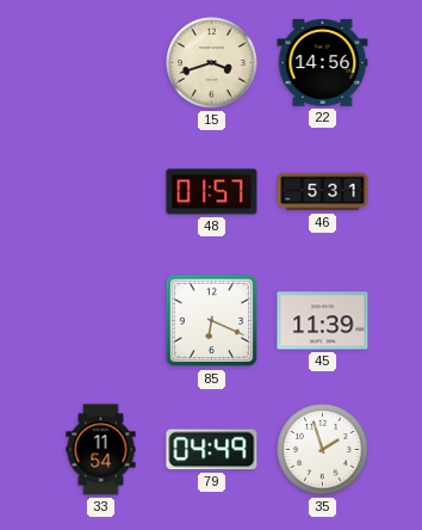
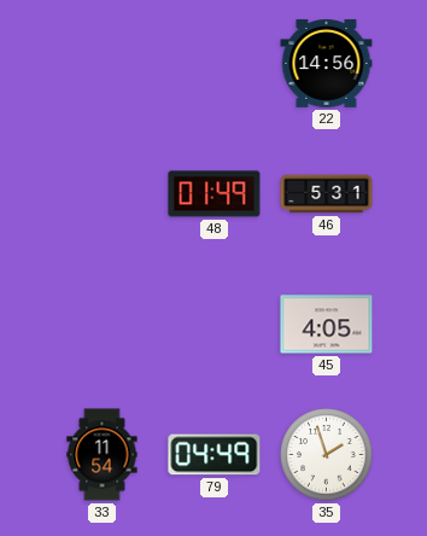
15: 3:42 -> none (212, 63)
48: 01:57 -> 01:49 (215, 194)
85: 6:19 -> none (212, 321)
45: 11:39 -> 4:05 (327, 325)
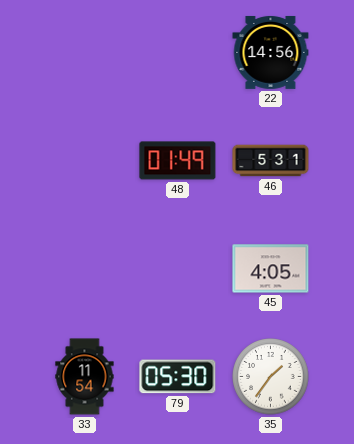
79: 04:49 -> 05:30 (178, 377)
35: 1:57 -> 1:36 (271, 377)
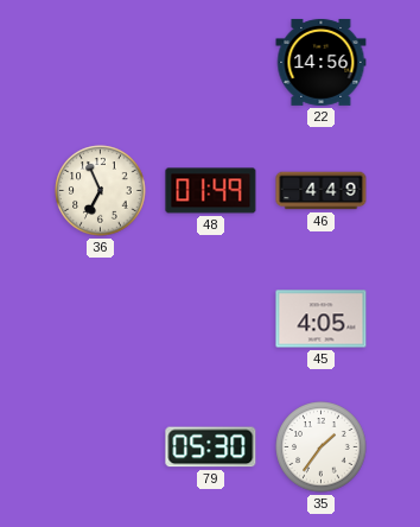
36: none -> 6:56 (101, 191)
46: 5:31 -> 4:49 (322, 191)
33: 11:54 -> none (85, 377)
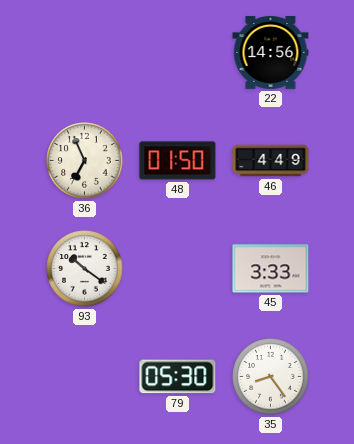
48: 01:49 -> 01:50 (178, 161)
93: none -> 10:21 (85, 269)
45: 4:05 -> 3:33 (271, 269)
35: 1:36 -> 8:24 (271, 377)
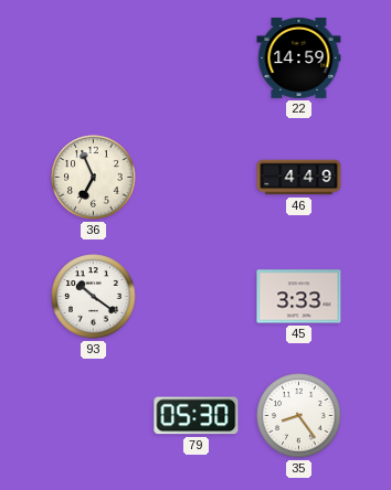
22: 14:56 -> 14:59 (299, 57)
48: 01:50 -> none (178, 161)
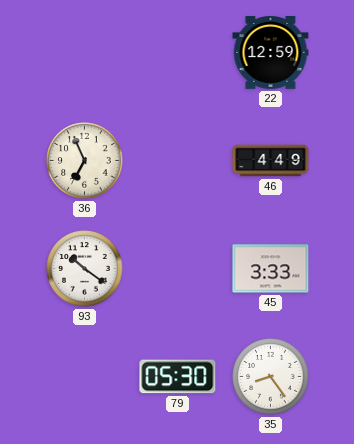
22: 14:59 -> 12:59 (271, 52)
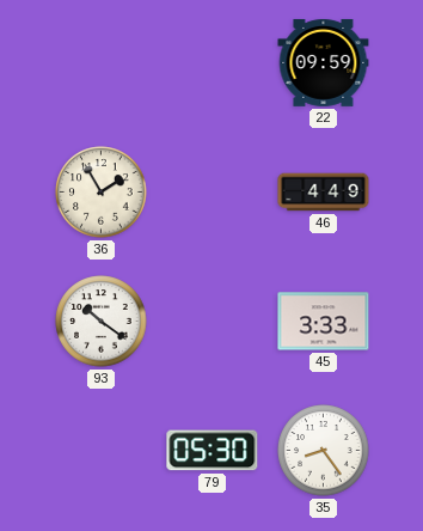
22: 12:59 -> 09:59 (324, 62)
36: 6:56 -> 1:55 (102, 193)
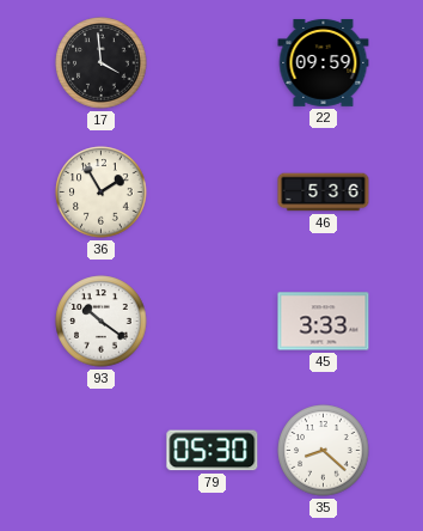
17: none -> 3:59 (102, 63)
46: 4:49 -> 5:36 (324, 193)
35: 8:24 -> 8:22 (324, 451)
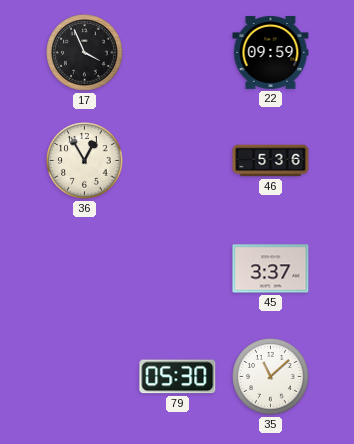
17: 3:59 -> 3:56 (85, 53)
36: 1:55 -> 12:55 (85, 161)
93: 10:21 -> none (102, 322)
45: 3:33 -> 3:37 (271, 269)
35: 8:22 -> 11:08 (271, 377)
